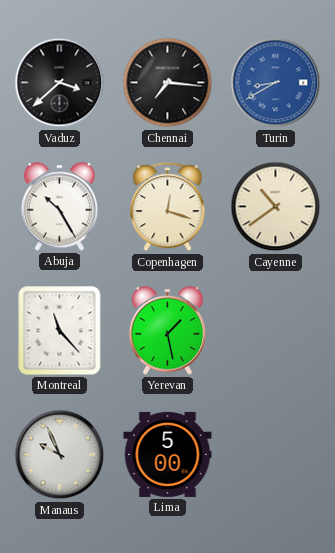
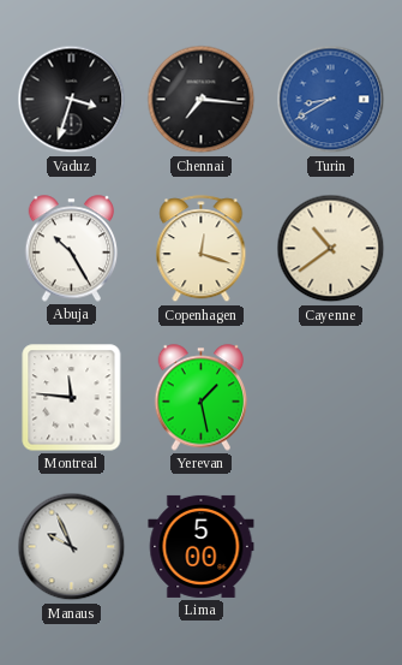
Vaduz: 3:38 -> 3:33 (72, 100)
Montreal: 11:23 -> 11:46 (72, 398)
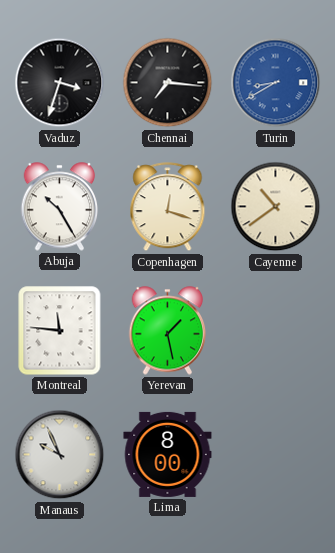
Lima: 5:00 -> 8:00 (168, 454)
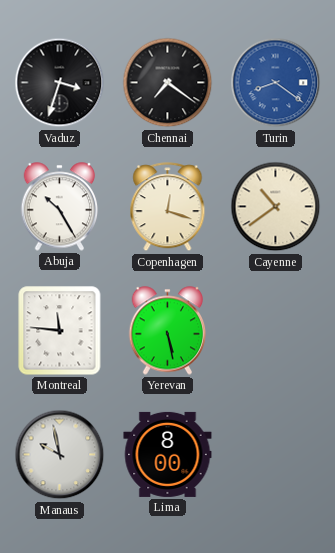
Chennai: 7:16 -> 7:21 (168, 83)
Turin: 8:40 -> 8:21 (276, 83)
Yerevan: 1:28 -> 5:28 (168, 331)
Manaus: 9:56 -> 9:58 (60, 455)
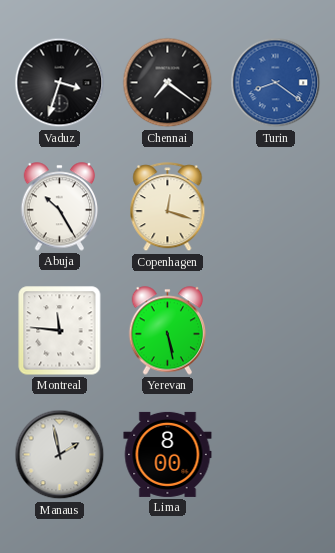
Cayenne: 10:39 -> none (276, 207)
Manaus: 9:58 -> 1:58 (60, 455)
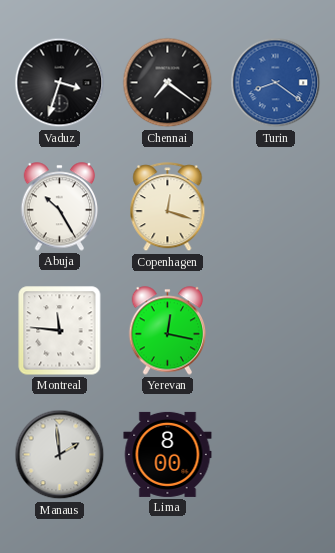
Yerevan: 5:28 -> 12:17 (168, 331)
Manaus: 1:58 -> 1:59 (60, 455)
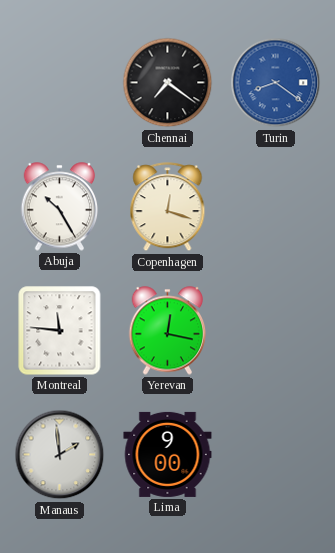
Vaduz: 3:33 -> none (60, 83)
Lima: 8:00 -> 9:00 (168, 454)
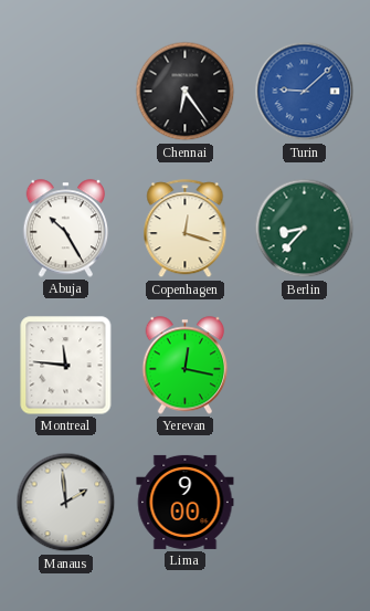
Chennai: 7:21 -> 6:24 (186, 92)
Turin: 8:21 -> 9:08 (305, 92)
Berlin: none -> 8:37 (305, 229)
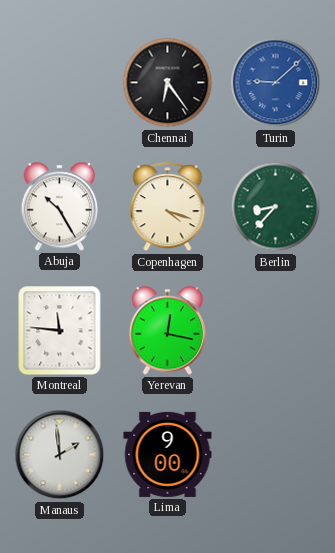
Copenhagen: 12:18 -> 4:18 (168, 207)
